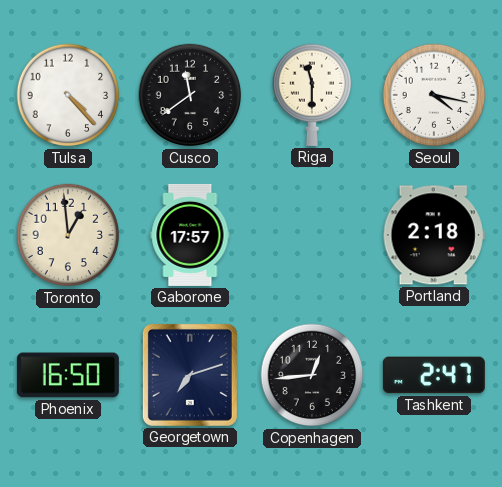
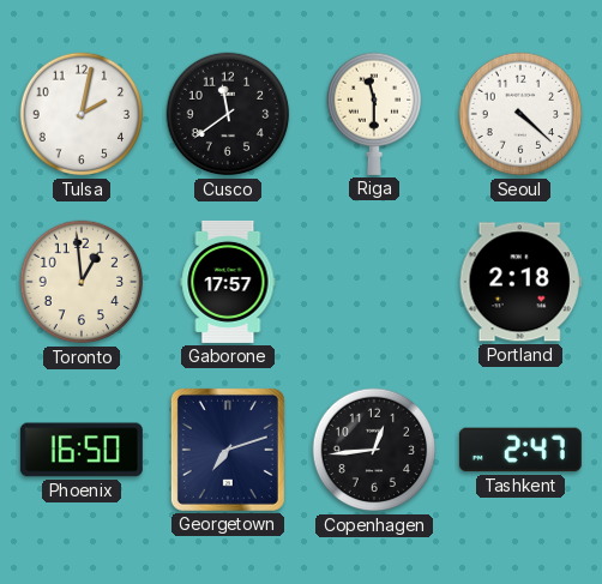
Tulsa: 4:23 -> 2:02 (82, 114)
Seoul: 4:17 -> 4:22 (520, 114)
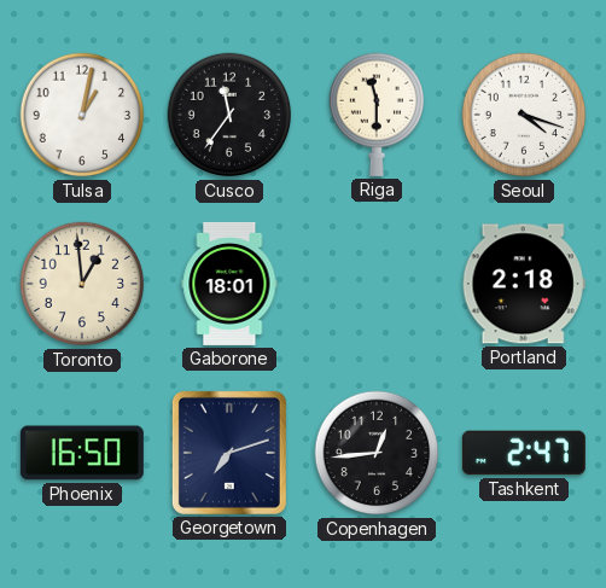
Tulsa: 2:02 -> 1:02 (82, 115)
Cusco: 11:39 -> 11:36 (229, 115)
Seoul: 4:22 -> 4:18 (524, 115)
Gaborone: 17:57 -> 18:01 (229, 284)
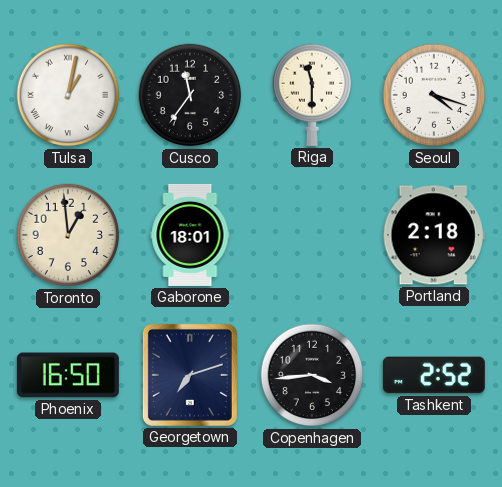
Tulsa numerals: Arabic -> Roman (68, 95)
Copenhagen: 12:44 -> 3:44 (312, 375)
Tashkent: 2:47 -> 2:52 (434, 375)
